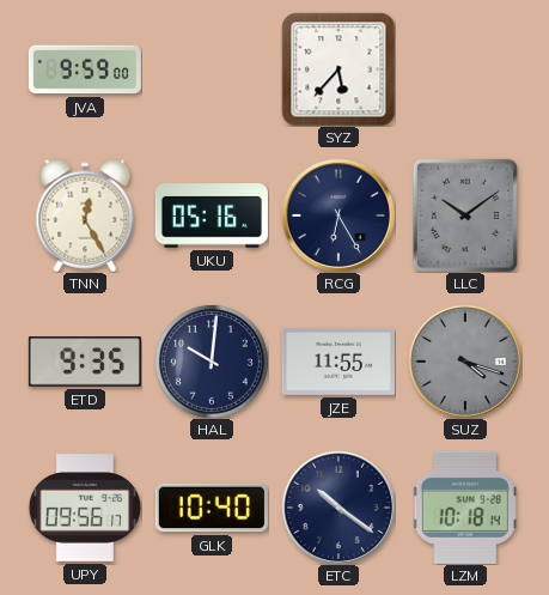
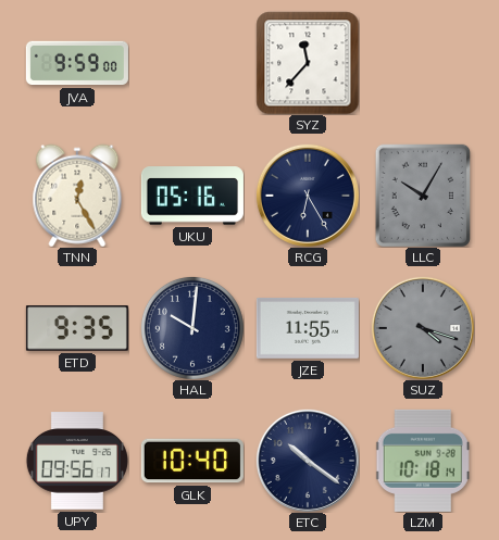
SYZ: 5:37 -> 11:37 (308, 63)
LLC: 10:09 -> 10:05 (422, 194)
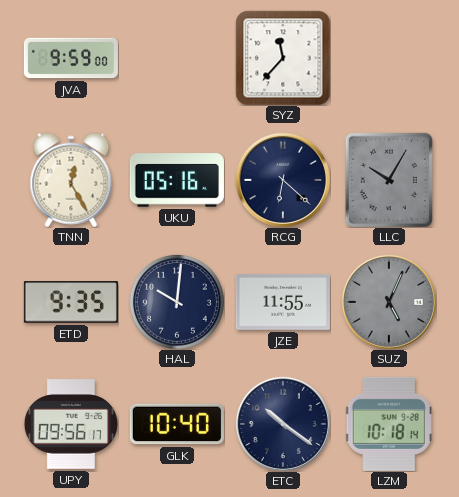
RCG: 6:25 -> 6:22 (283, 180)
SUZ: 4:18 -> 5:04 (389, 302)
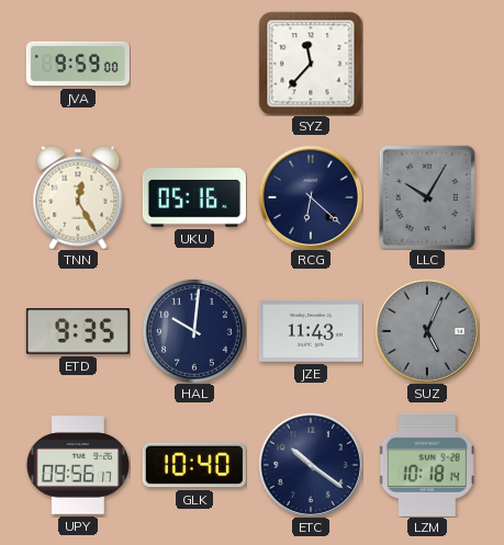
JZE: 11:55 -> 11:43 (311, 331)
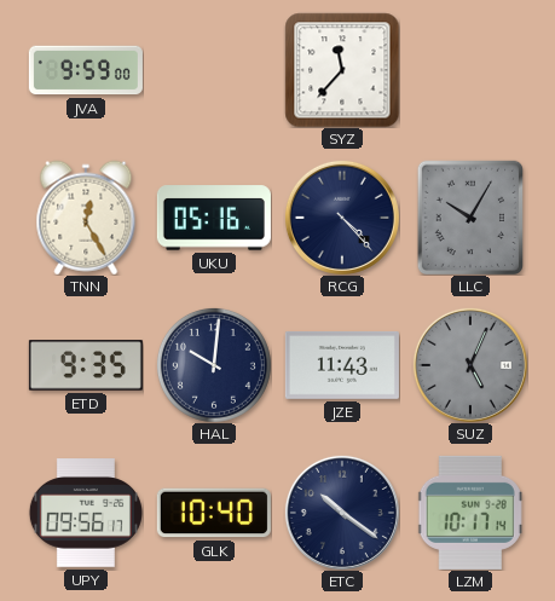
RCG: 6:22 -> 4:23 (342, 218)
LZM: 10:18 -> 10:17 (470, 513)
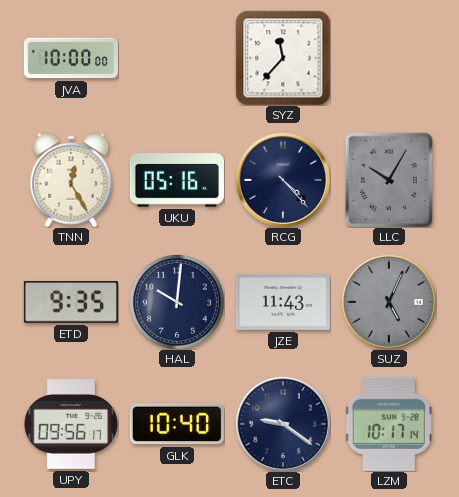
JVA: 9:59 -> 10:00 (71, 58)
ETC: 10:21 -> 9:21 (283, 424)
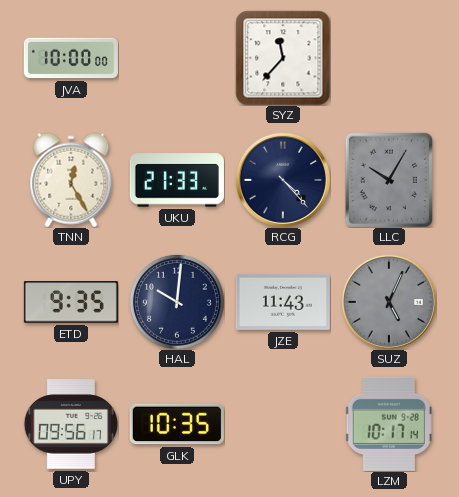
UKU: 05:16 -> 21:33 (177, 180)
GLK: 10:40 -> 10:35 (177, 424)
ETC: 9:21 -> none (283, 424)
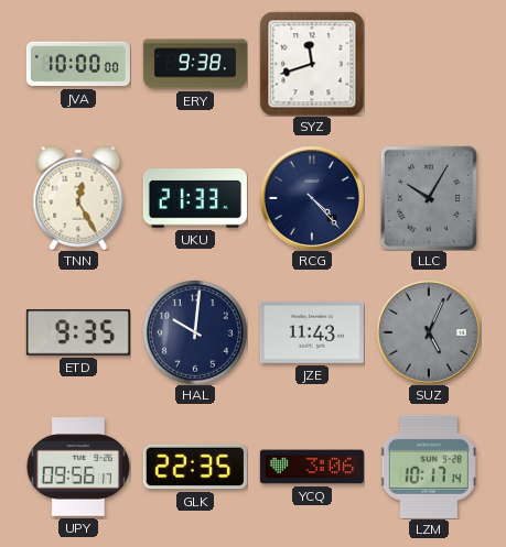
ERY: none -> 9:38 (195, 64)
SYZ: 11:37 -> 11:42 (312, 64)
GLK: 10:35 -> 22:35 (195, 467)
YCQ: none -> 3:06 (312, 467)
